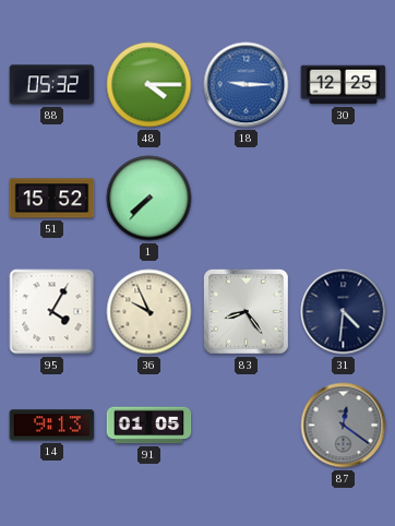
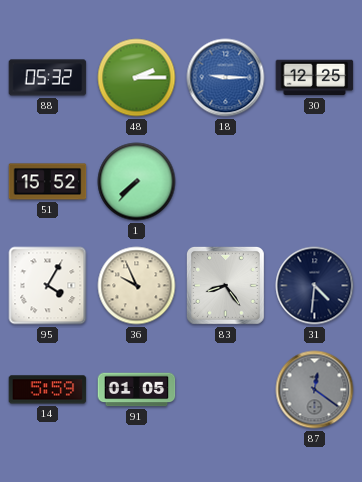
48: 4:15 -> 2:15 (137, 78)
14: 9:13 -> 5:59 (48, 390)
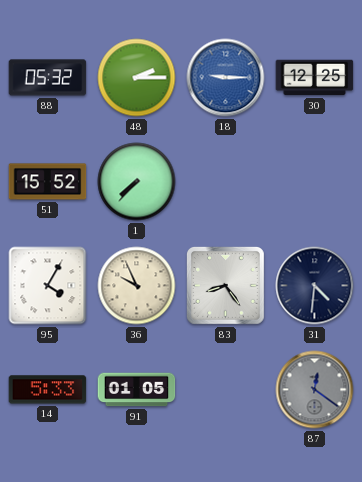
14: 5:59 -> 5:33 (48, 390)
